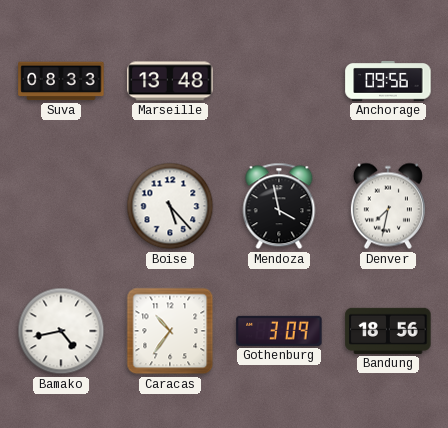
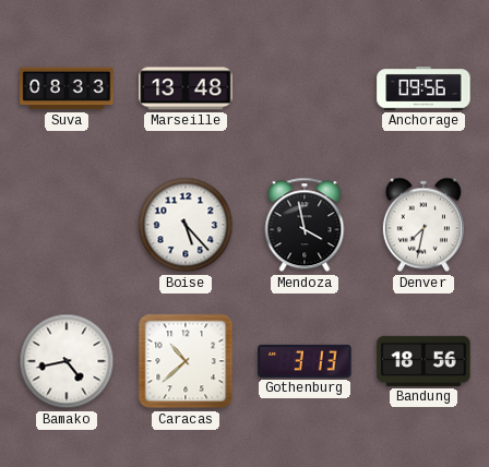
Caracas: 10:36 -> 10:38 (186, 361)
Gothenburg: 3:09 -> 3:13 (305, 361)
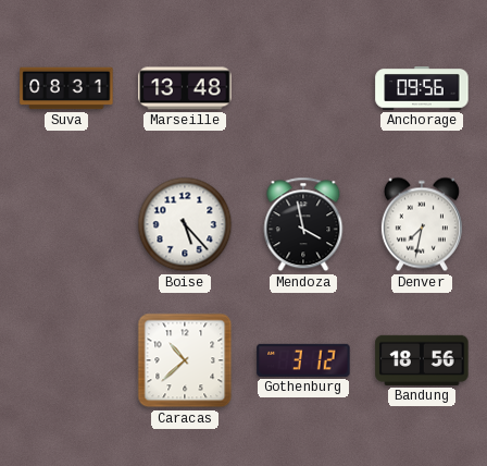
Suva: 08:33 -> 08:31 (66, 88)
Bamako: 4:43 -> none (67, 361)
Gothenburg: 3:13 -> 3:12 (303, 360)
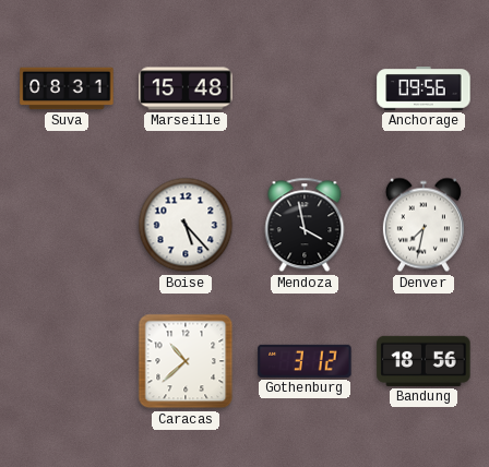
Marseille: 13:48 -> 15:48 (186, 88)
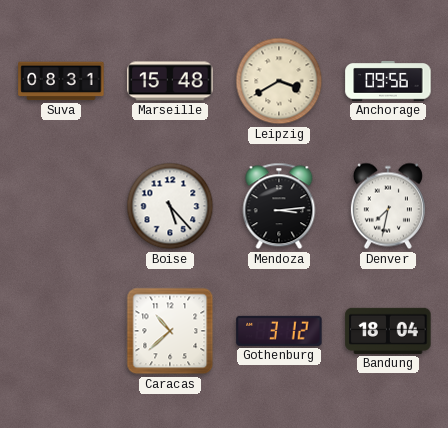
Leipzig: none -> 3:40 (279, 81)
Mendoza: 3:58 -> 3:14 (279, 206)
Bandung: 18:56 -> 18:04 (388, 331)
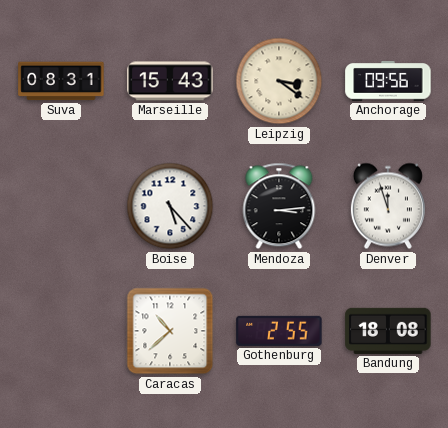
Marseille: 15:48 -> 15:43 (170, 81)
Leipzig: 3:40 -> 3:21 (279, 81)
Denver: 7:32 -> 11:57 (388, 206)
Gothenburg: 3:12 -> 2:55 (279, 331)
Bandung: 18:04 -> 18:08 (388, 331)
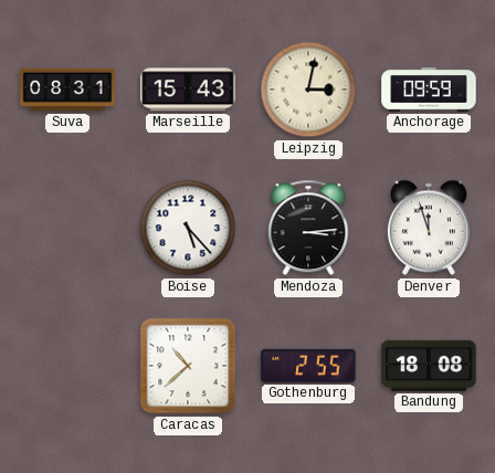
Leipzig: 3:21 -> 3:02 (308, 90)
Anchorage: 09:56 -> 09:59 (429, 90)
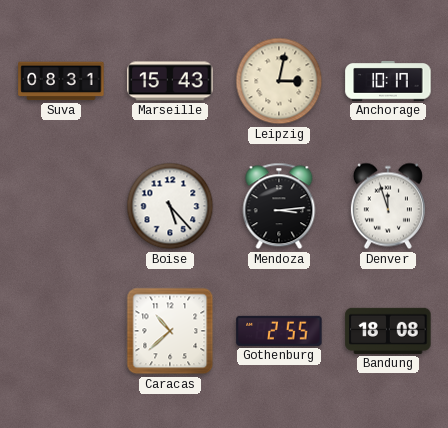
Anchorage: 09:59 -> 10:17 (388, 81)
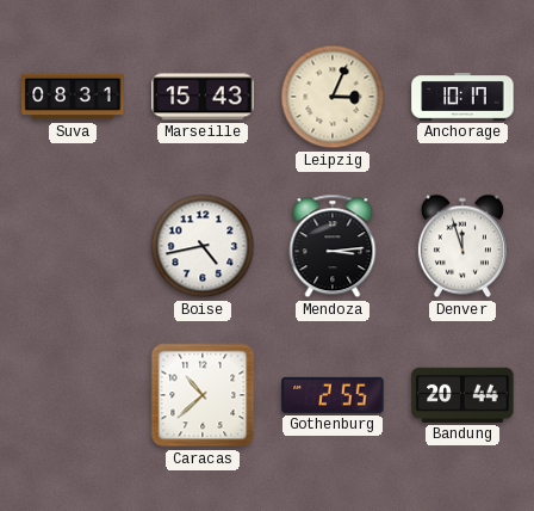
Leipzig: 3:02 -> 3:04 (333, 97)
Boise: 5:23 -> 4:43 (203, 246)
Bandung: 18:08 -> 20:44 (462, 395)
